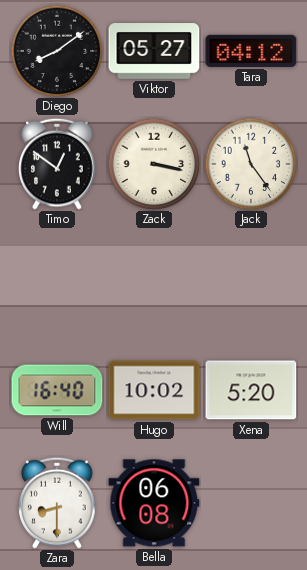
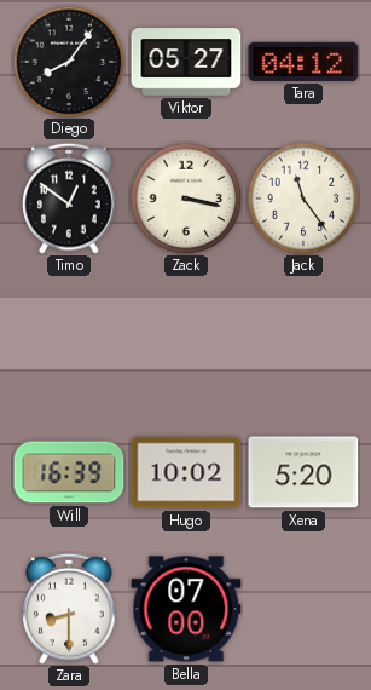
Diego: 8:09 -> 8:06 (69, 62)
Will: 16:40 -> 16:39 (69, 472)
Bella: 06:08 -> 07:00 (186, 609)
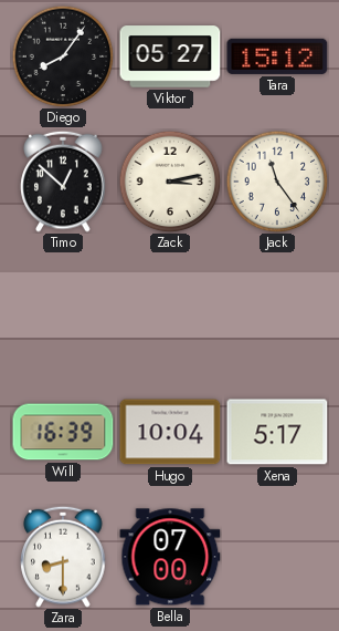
Tara: 04:12 -> 15:12 (277, 56)
Timo: 12:51 -> 12:52 (63, 182)
Zack: 3:17 -> 3:13 (170, 182)
Hugo: 10:02 -> 10:04 (170, 432)
Xena: 5:20 -> 5:17 (277, 432)
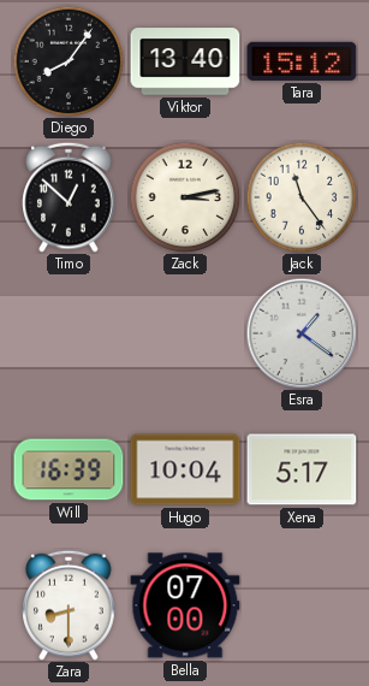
Viktor: 05:27 -> 13:40 (185, 61)
Esra: none -> 1:21 (302, 333)
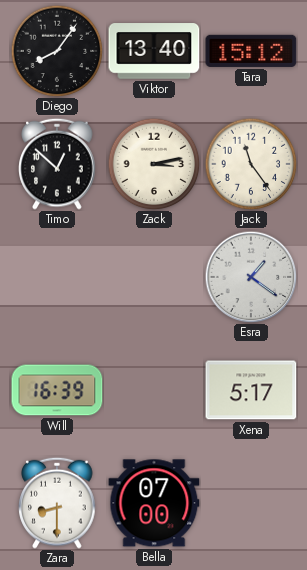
Hugo: 10:04 -> none (185, 469)
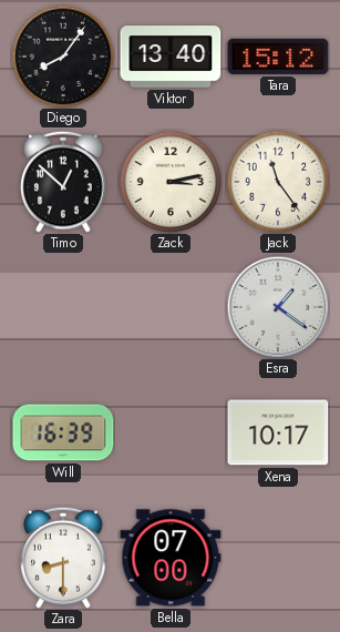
Xena: 5:17 -> 10:17 (278, 432)
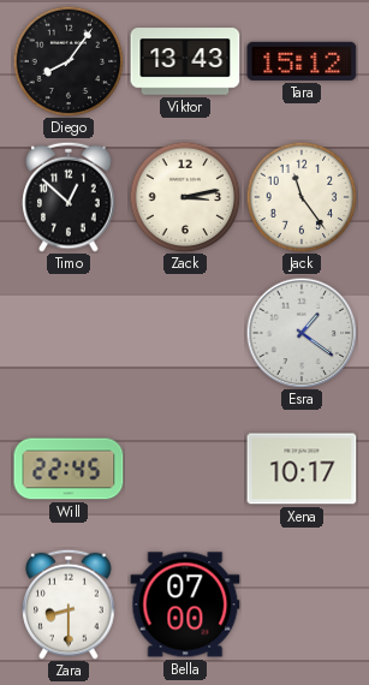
Viktor: 13:40 -> 13:43 (185, 61)
Will: 16:39 -> 22:45 (69, 469)
